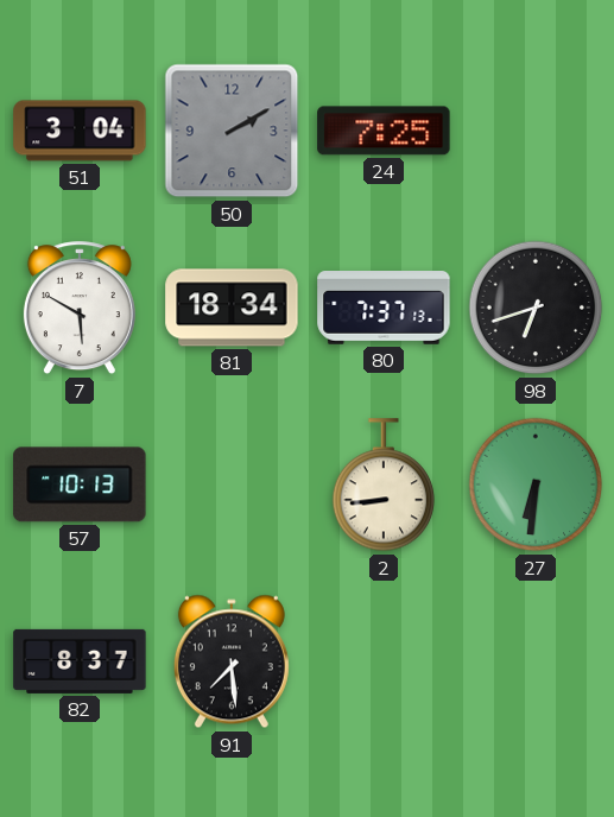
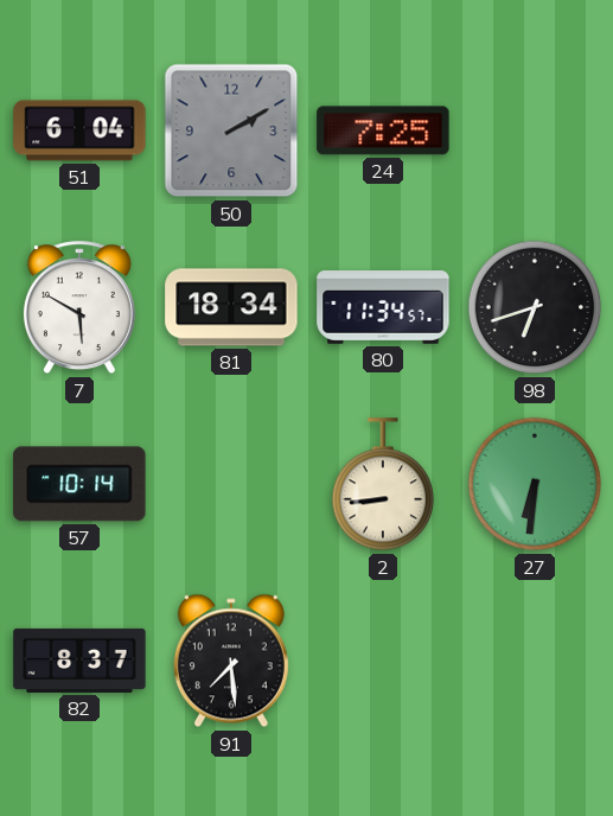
51: 3:04 -> 6:04 (79, 130)
80: 7:37 -> 11:34 (383, 308)
57: 10:13 -> 10:14 (79, 484)
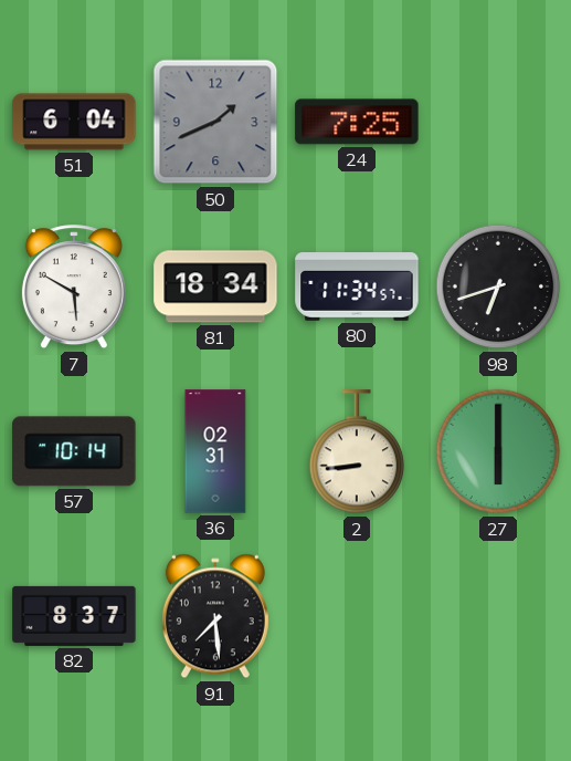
50: 2:10 -> 1:41 (215, 122)
36: none -> 02:31 (215, 451)
27: 6:31 -> 6:00 (498, 451)
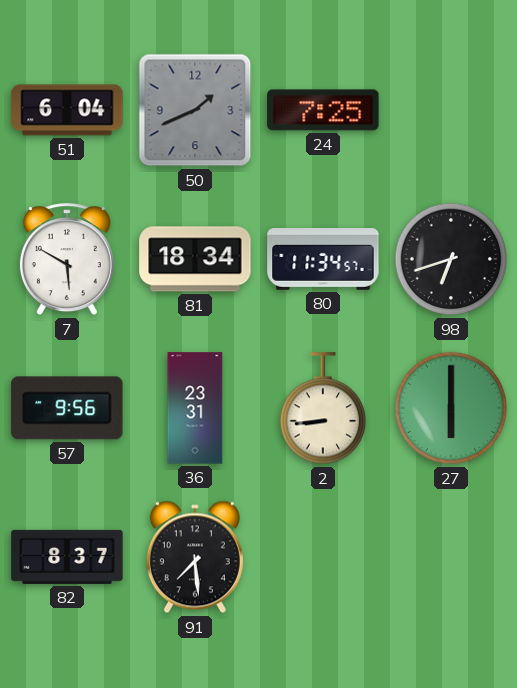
57: 10:14 -> 9:56 (67, 408)
36: 02:31 -> 23:31 (195, 408)
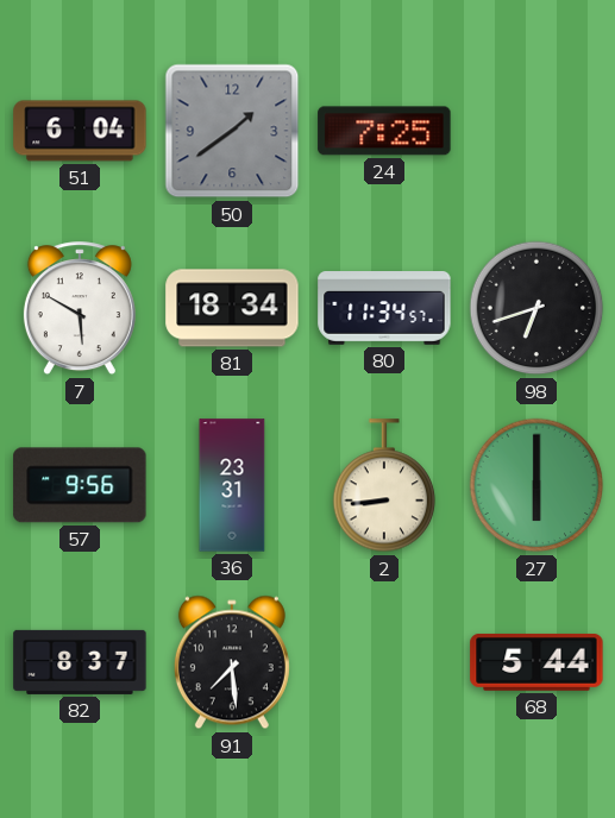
50: 1:41 -> 1:39 (232, 131)
68: none -> 5:44 (536, 662)
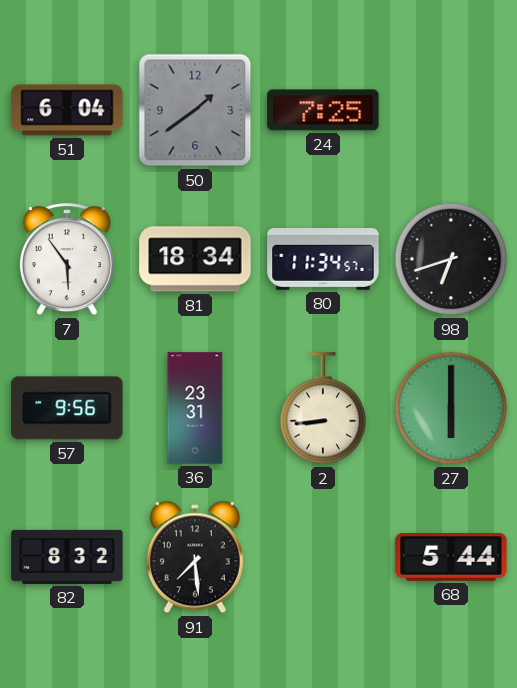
7: 5:50 -> 5:54 (67, 260)
82: 8:37 -> 8:32 (67, 557)
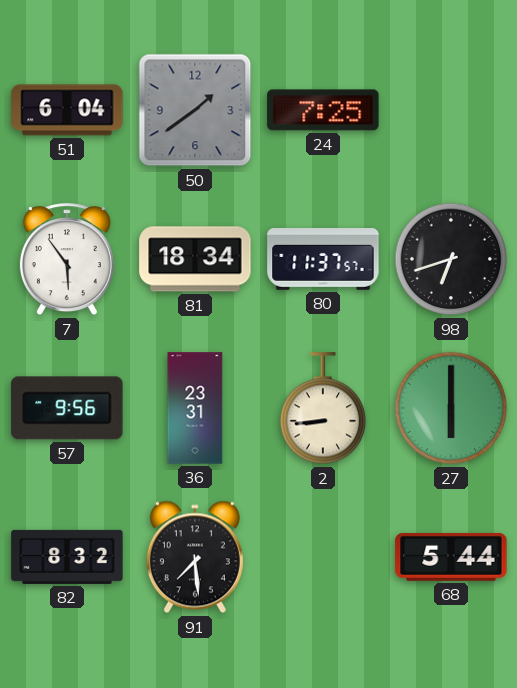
80: 11:34 -> 11:37 (323, 260)
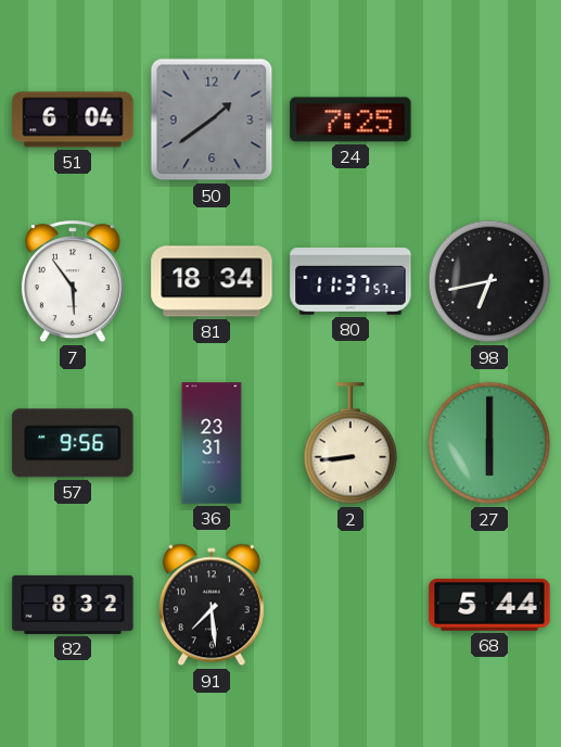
98: 6:42 -> 6:43 (489, 281)
